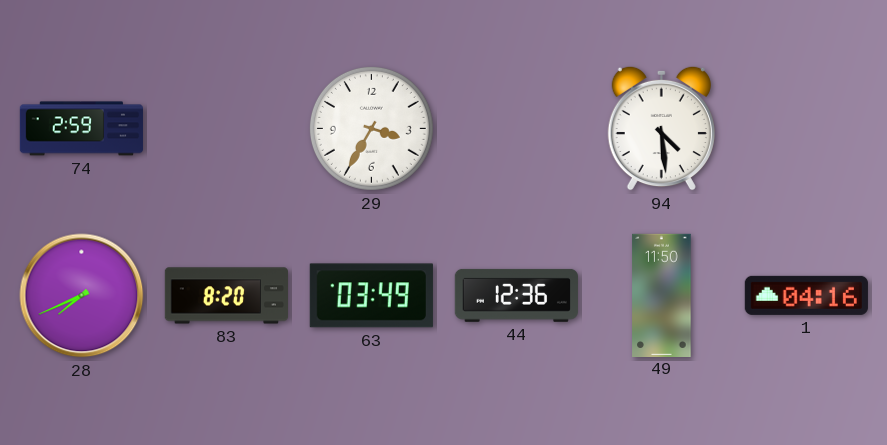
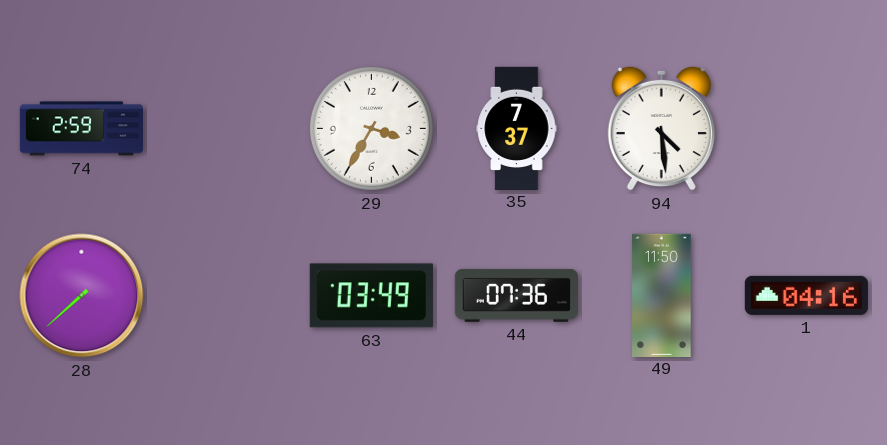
35: none -> 7:37 (517, 128)
28: 7:41 -> 7:38 (82, 296)
83: 8:20 -> none (226, 296)
44: 12:36 -> 07:36 (516, 295)
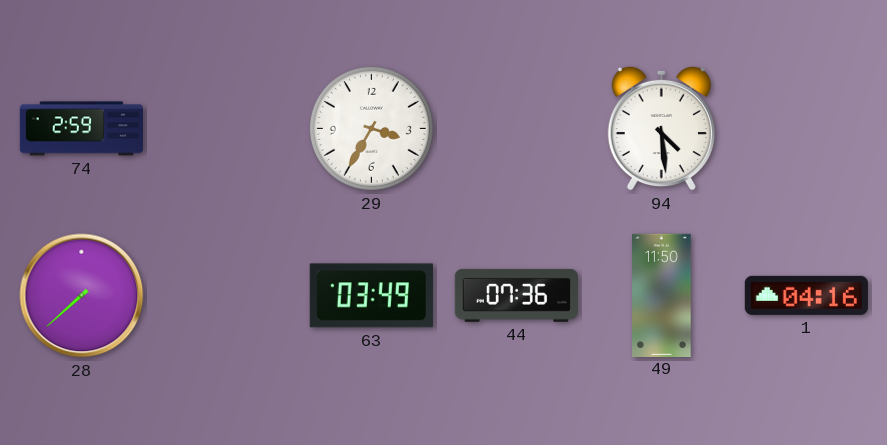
35: 7:37 -> none (517, 128)
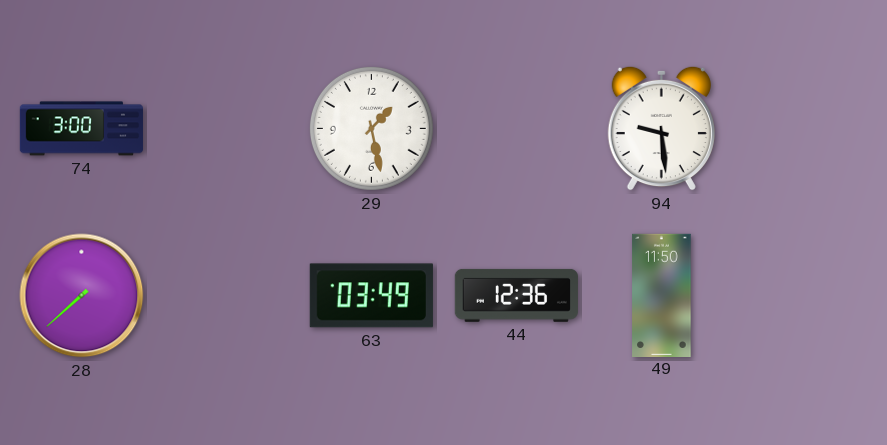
74: 2:59 -> 3:00 (81, 129)
29: 3:35 -> 1:28 (371, 128)
94: 4:29 -> 9:29 (661, 128)
44: 07:36 -> 12:36 (516, 295)
1: 04:16 -> none (806, 295)
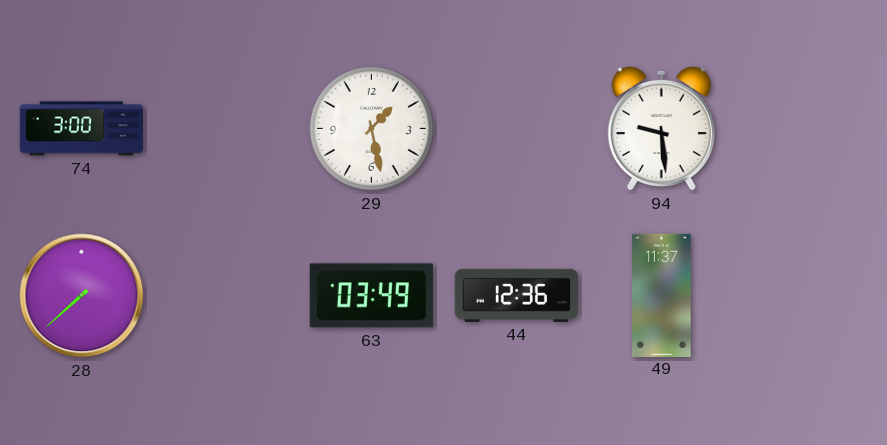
49: 11:50 -> 11:37 (662, 295)
